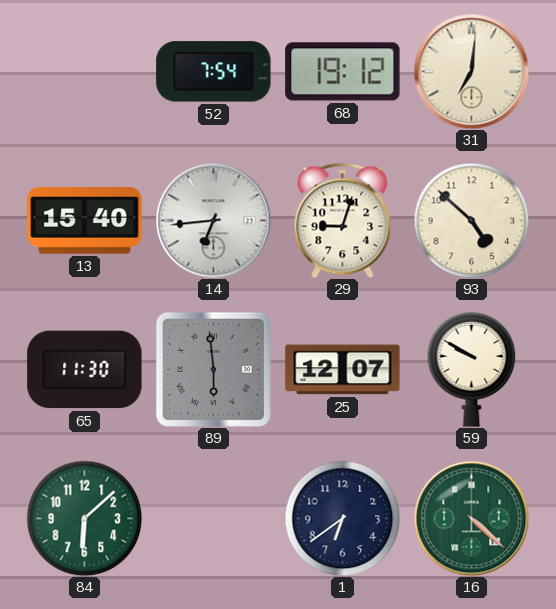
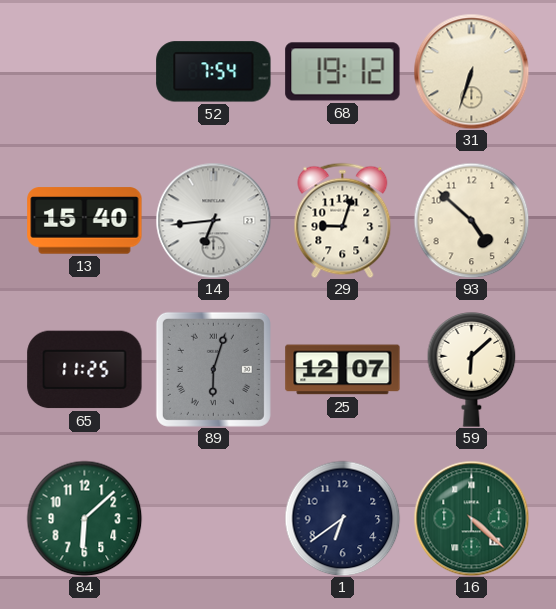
31: 7:01 -> 6:33 (471, 71)
65: 11:30 -> 11:25 (85, 370)
89: 5:59 -> 6:03 (213, 369)
59: 9:50 -> 6:08 (472, 370)
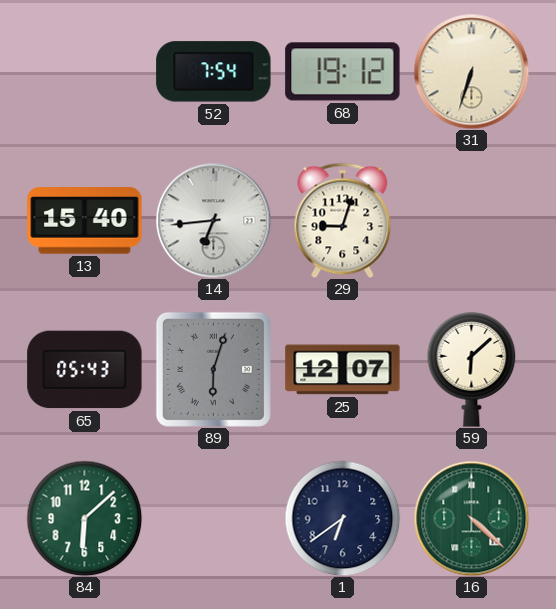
93: 4:52 -> none (471, 220)
65: 11:25 -> 05:43 (85, 370)
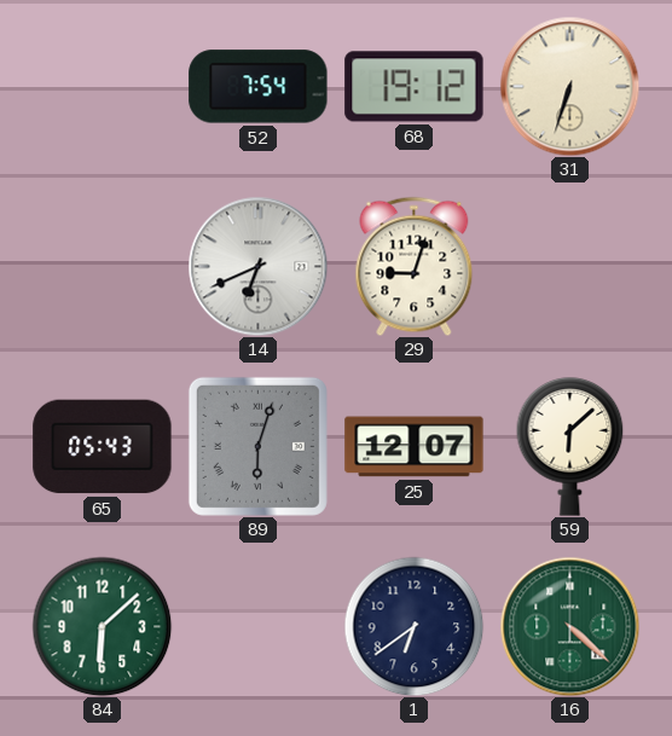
13: 15:40 -> none (85, 221)
14: 6:44 -> 6:41 (257, 266)
